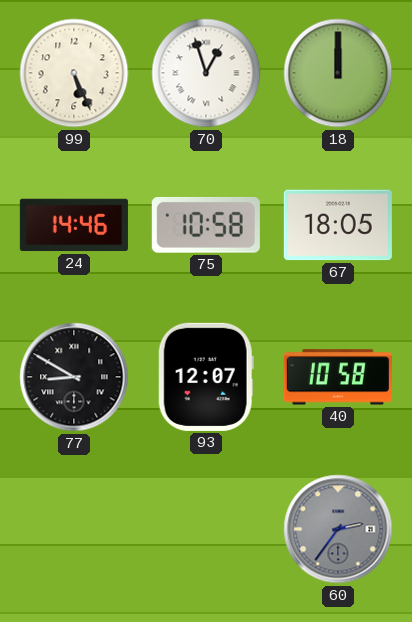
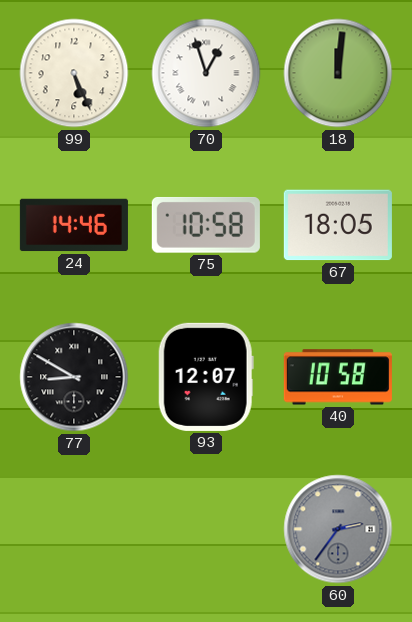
18: 12:00 -> 12:01 (338, 73)
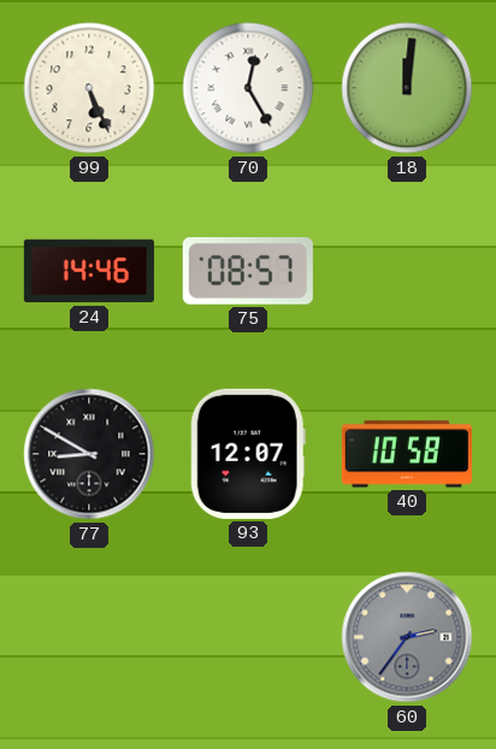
70: 12:57 -> 12:25 (248, 88)
75: 10:58 -> 08:57 (248, 271)
67: 18:05 -> none (338, 225)
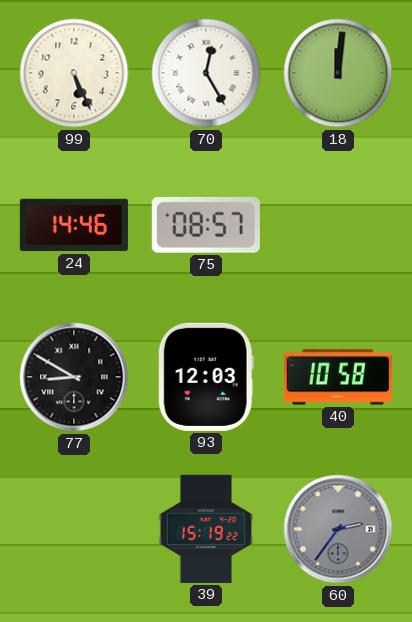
93: 12:07 -> 12:03 (206, 377)
39: none -> 15:19 (205, 529)
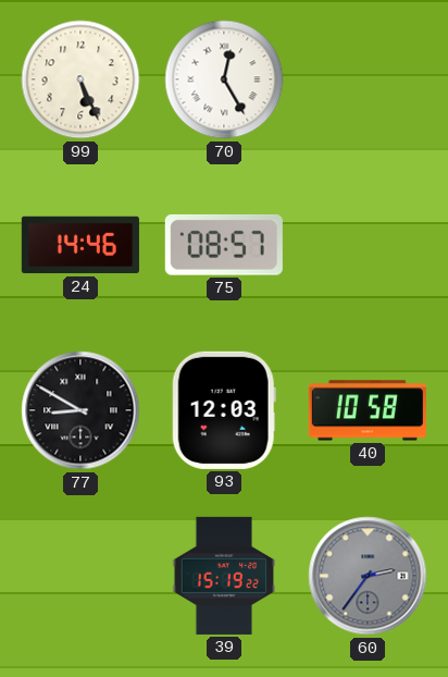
18: 12:01 -> none (338, 73)
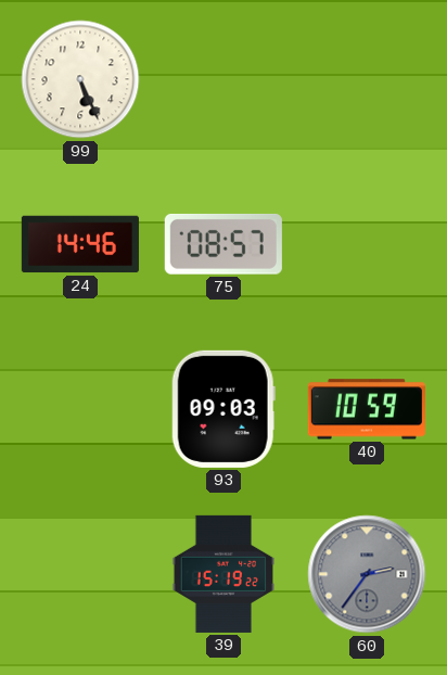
70: 12:25 -> none (224, 79)
77: 8:50 -> none (80, 410)
93: 12:03 -> 09:03 (224, 409)
40: 10:58 -> 10:59 (367, 409)
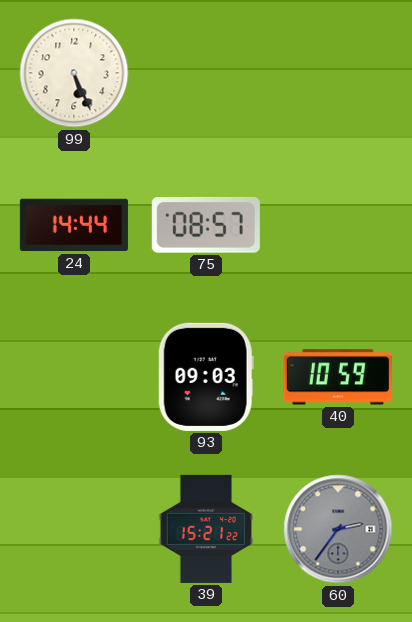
24: 14:46 -> 14:44 (74, 225)
39: 15:19 -> 15:21 (205, 529)
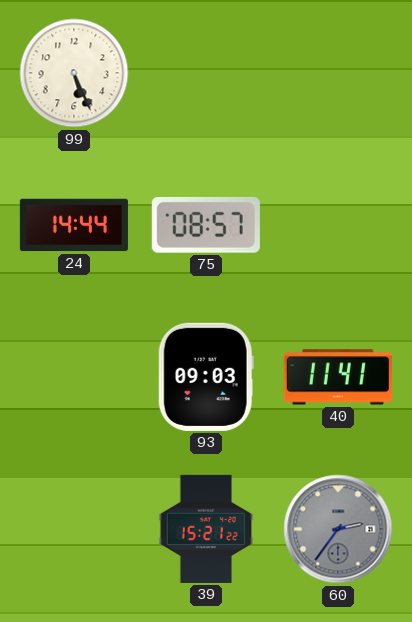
40: 10:59 -> 11:41 (338, 377)
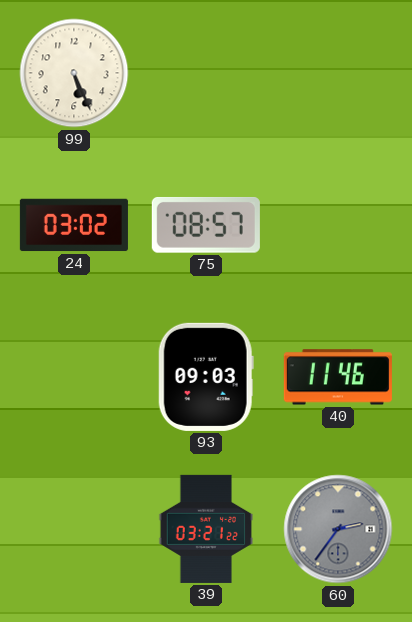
24: 14:44 -> 03:02 (74, 225)
40: 11:41 -> 11:46 (338, 377)
39: 15:21 -> 03:21 (205, 529)
